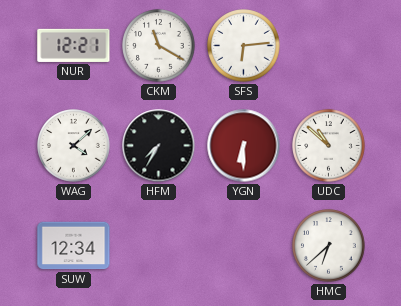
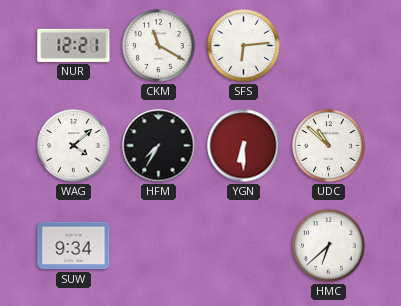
SUW: 12:34 -> 9:34 (74, 246)
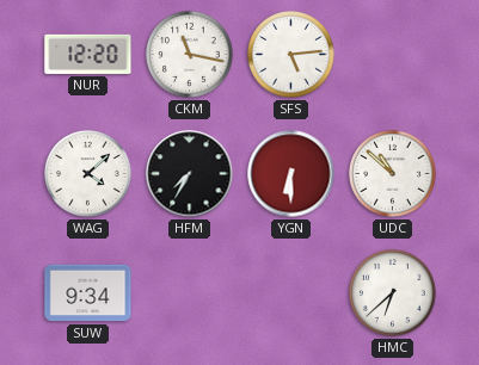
NUR: 12:21 -> 12:20 (88, 54)
CKM: 11:20 -> 11:17 (190, 55)
SFS: 6:14 -> 5:14 (291, 55)
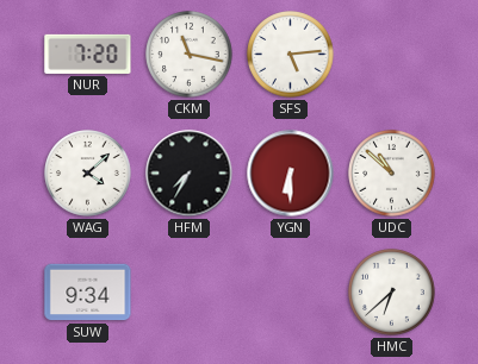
NUR: 12:20 -> 7:20 (88, 54)
